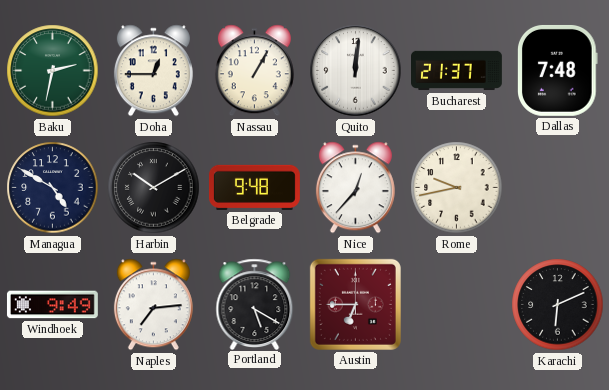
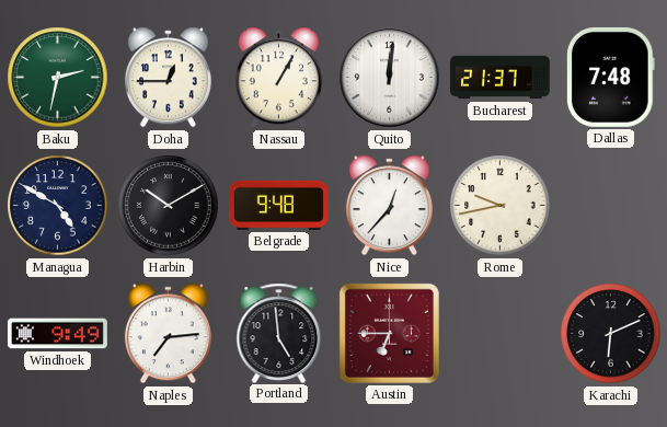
Portland: 5:20 -> 4:59 (279, 333)
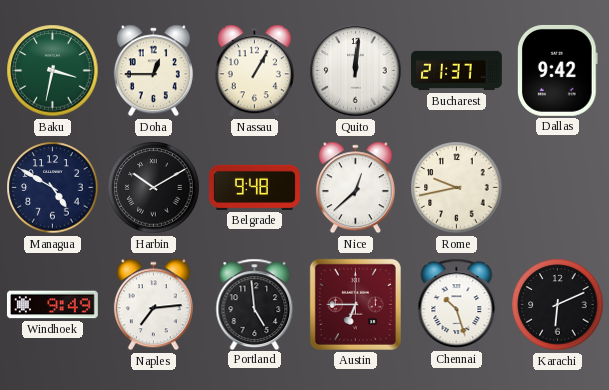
Baku: 2:32 -> 3:32 (53, 71)
Dallas: 7:48 -> 9:42 (558, 70)
Nice: 12:37 -> 12:38 (355, 188)
Chennai: none -> 10:27 (457, 304)
